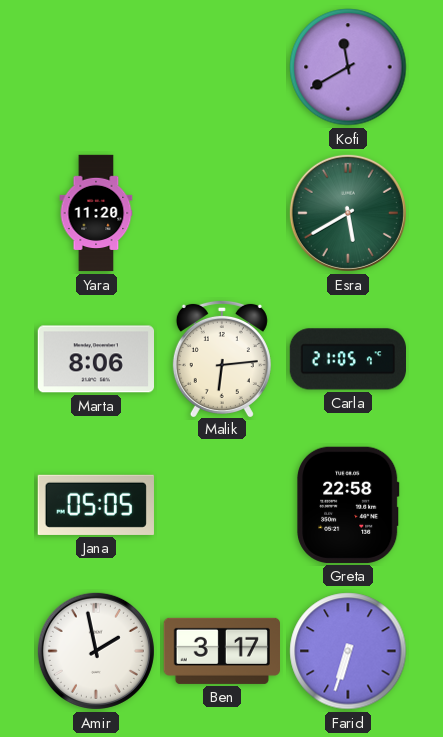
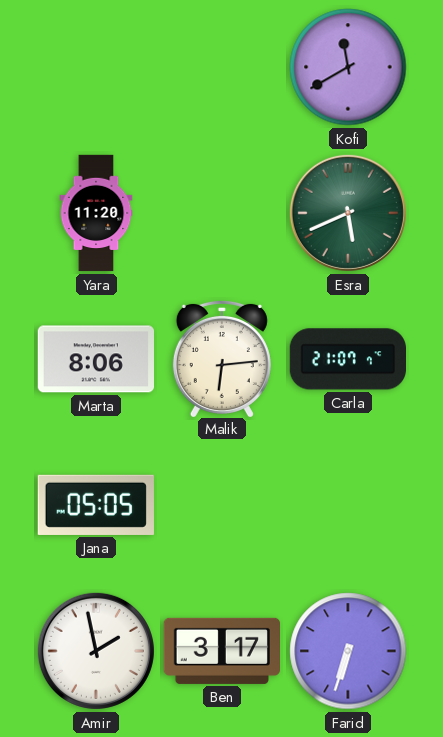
Esra: 5:40 -> 5:41 (348, 213)
Carla: 21:05 -> 21:07 (347, 359)
Greta: 22:58 -> none (349, 505)
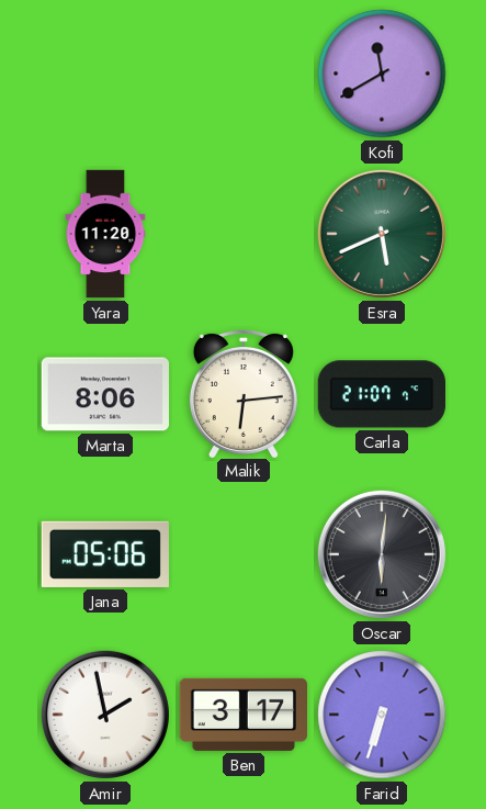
Jana: 05:05 -> 05:06 (105, 554)
Oscar: none -> 6:01 (382, 554)
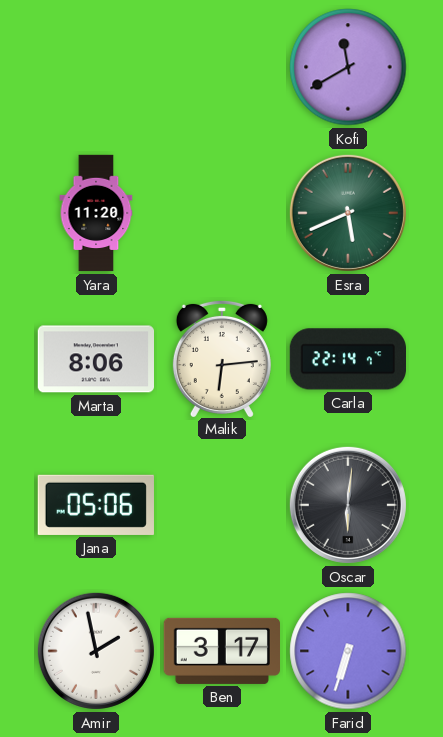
Carla: 21:07 -> 22:14 (347, 359)
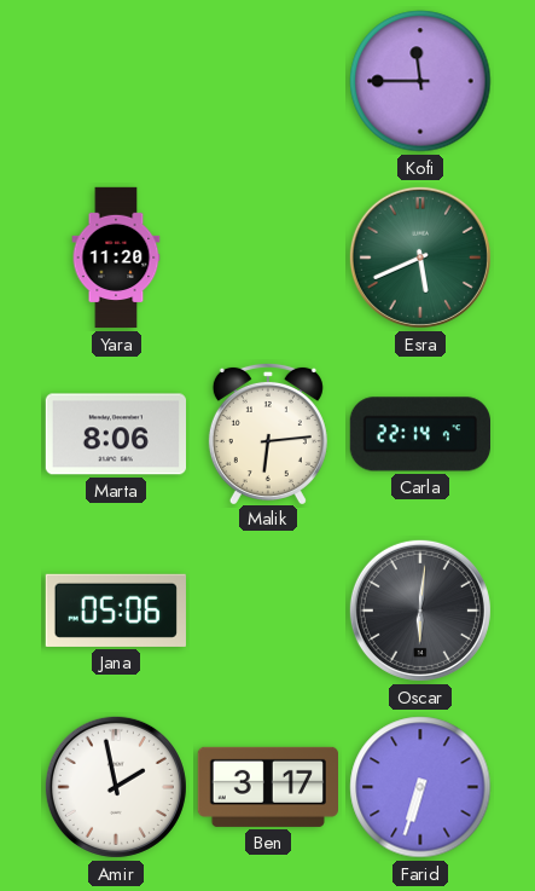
Kofi: 11:40 -> 11:45 (420, 81)
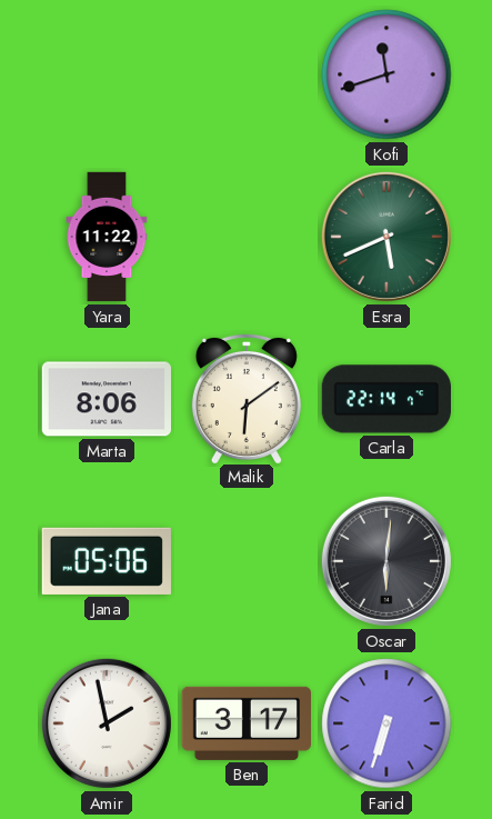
Kofi: 11:45 -> 11:42 (386, 74)
Yara: 11:20 -> 11:22 (107, 237)
Malik: 6:14 -> 6:09 (247, 398)
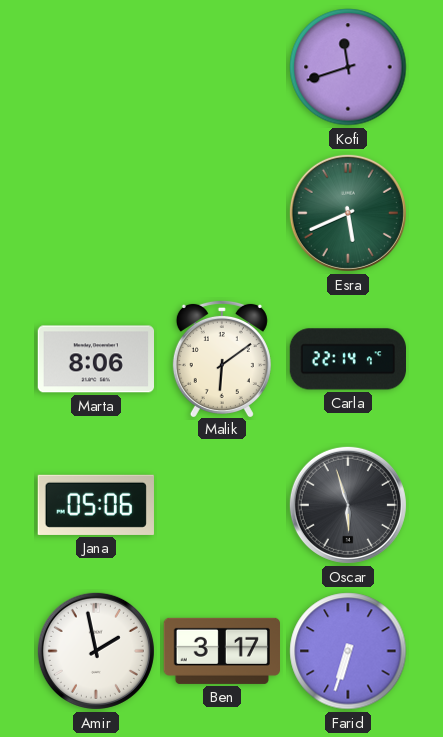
Yara: 11:22 -> none (107, 237)
Oscar: 6:01 -> 5:57 (348, 505)
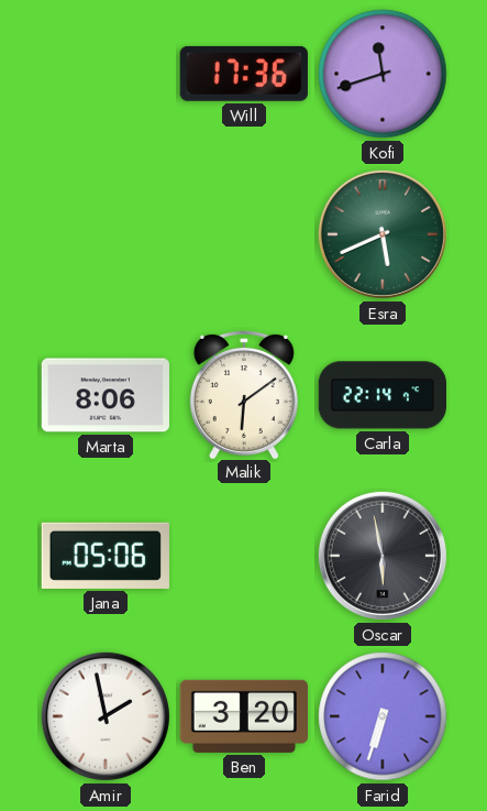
Will: none -> 17:36 (244, 74)
Oscar: 5:57 -> 5:58 (383, 556)
Ben: 3:17 -> 3:20 (243, 716)
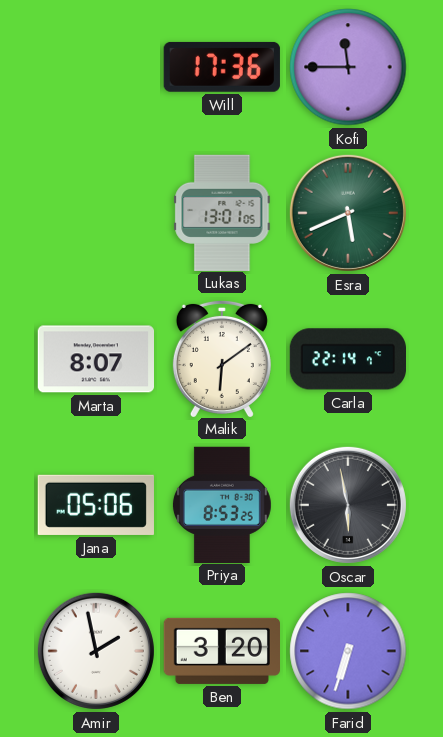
Kofi: 11:42 -> 11:45 (348, 67)
Lukas: none -> 13:01 (222, 212)
Marta: 8:06 -> 8:07 (95, 359)
Priya: none -> 8:53 (222, 504)
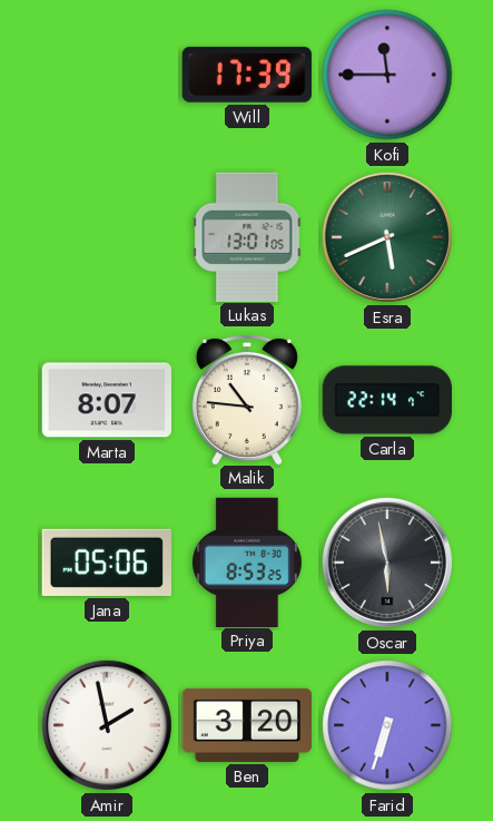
Will: 17:36 -> 17:39 (247, 75)
Malik: 6:09 -> 10:46 (247, 399)
